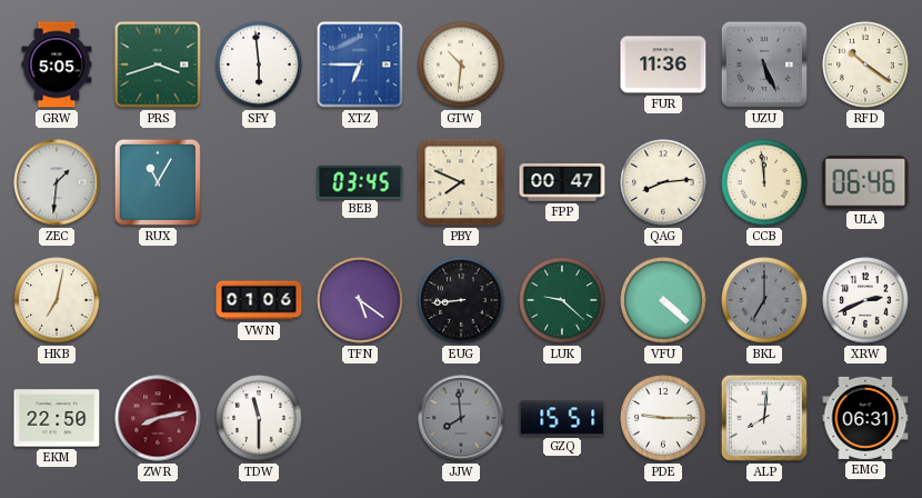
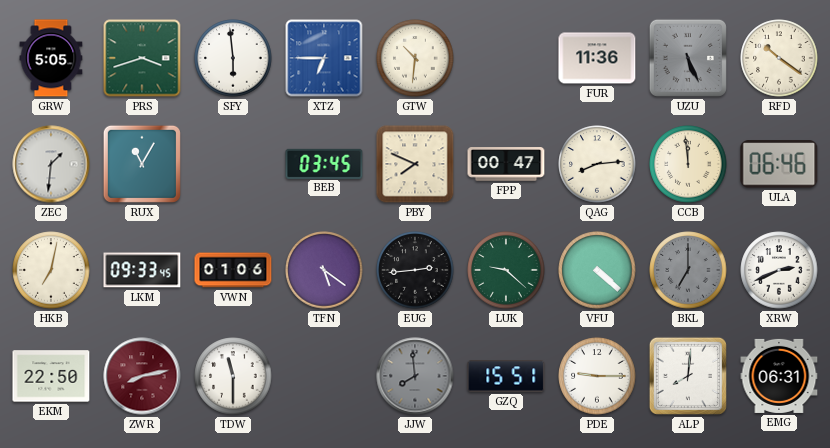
LKM: none -> 09:33 (142, 270)
EUG: 8:44 -> 2:44 (415, 270)
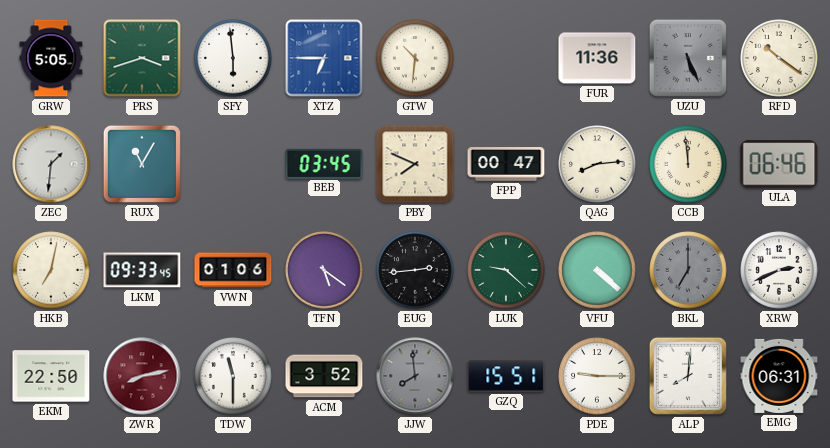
ACM: none -> 3:52 (324, 376)
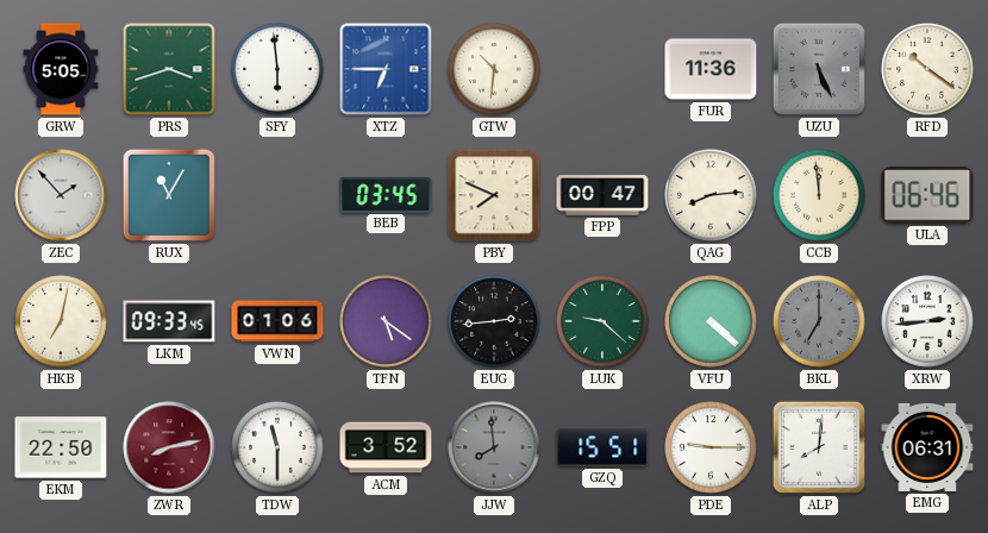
ZEC: 1:31 -> 1:53 (61, 195)
XRW: 2:41 -> 2:44 (927, 321)
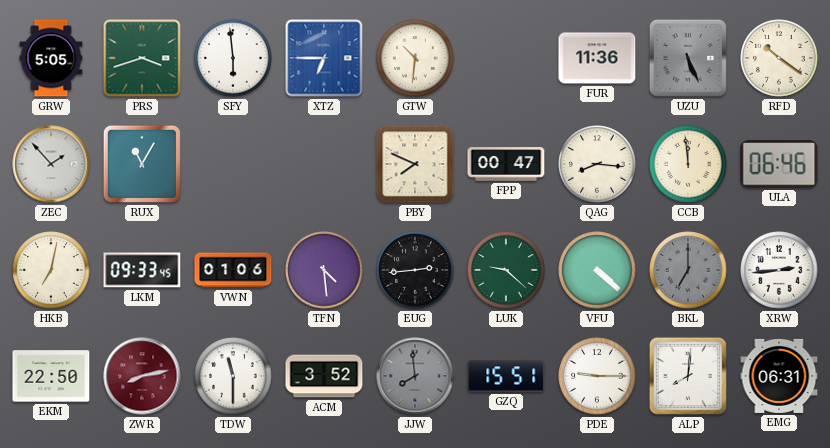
BEB: 03:45 -> none (386, 194)
QAG: 8:14 -> 8:16 (597, 164)
TFN: 5:21 -> 4:29 (324, 270)
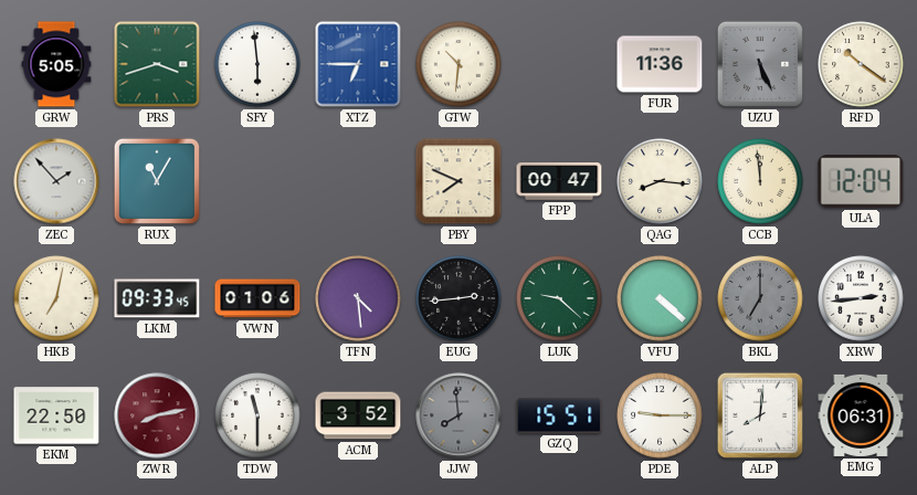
ULA: 06:46 -> 12:04 (861, 181)
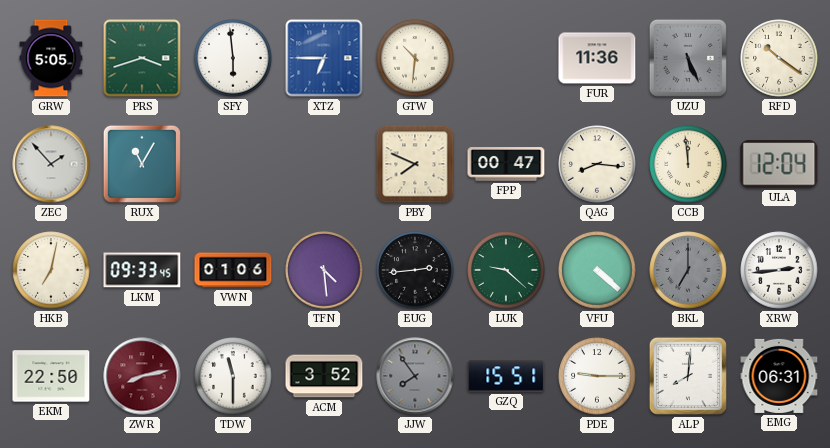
JJW: 7:59 -> 7:54 (415, 376)
